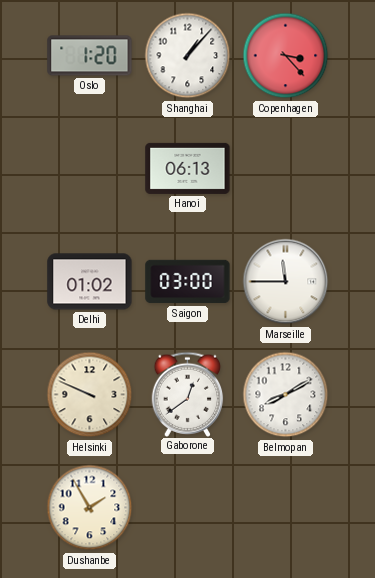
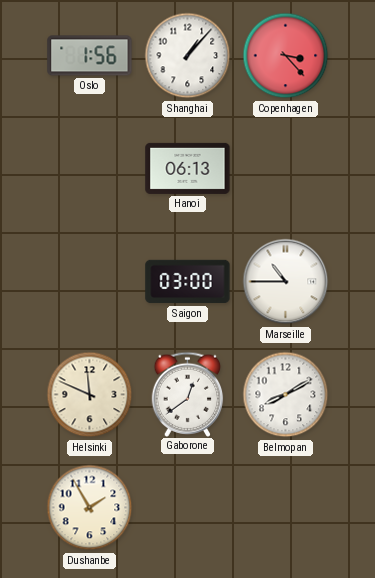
Oslo: 1:20 -> 1:56 (90, 56)
Delhi: 01:02 -> none (90, 282)
Marseille: 11:45 -> 10:45 (286, 282)
Helsinki: 9:49 -> 11:49 (90, 395)
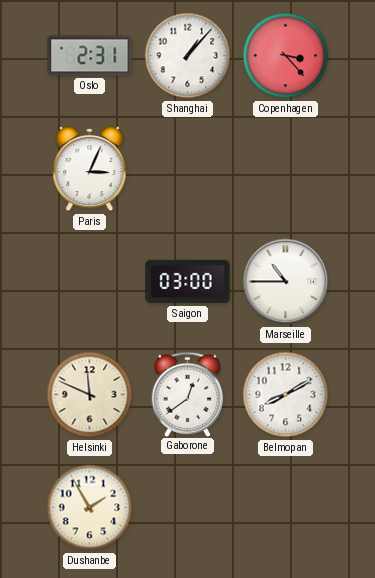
Oslo: 1:56 -> 2:31 (90, 56)
Paris: none -> 3:04 (90, 169)
Hanoi: 06:13 -> none (188, 168)
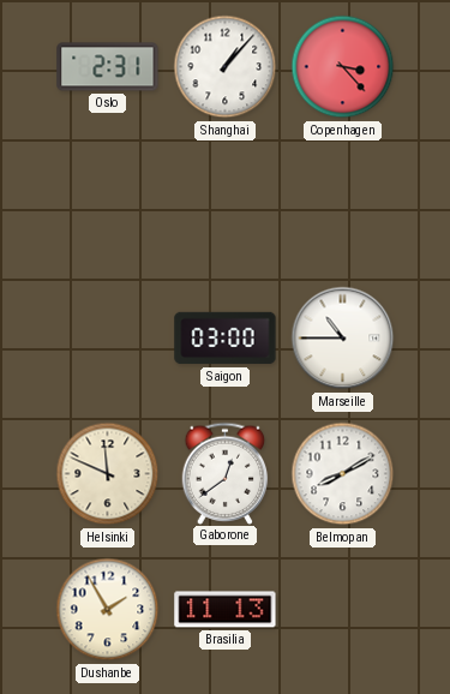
Paris: 3:04 -> none (90, 169)
Brasilia: none -> 11:13 (226, 610)
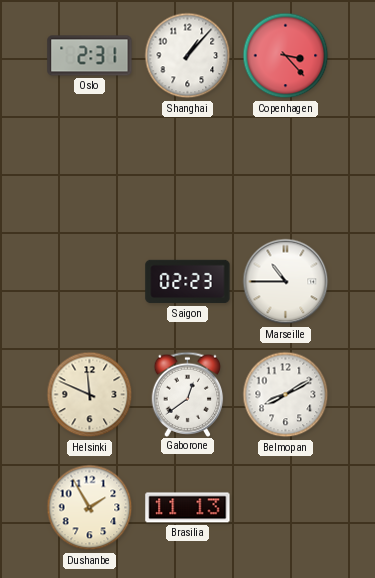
Saigon: 03:00 -> 02:23 (188, 282)
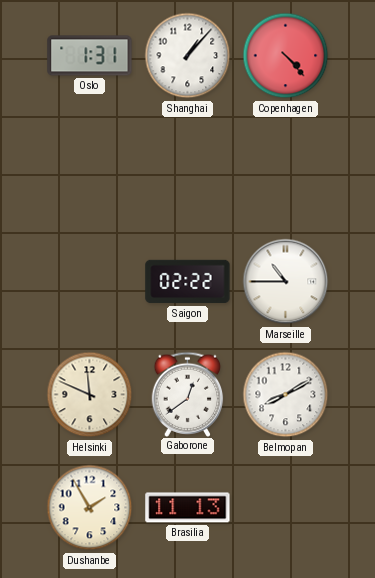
Oslo: 2:31 -> 1:31 (90, 56)
Copenhagen: 3:23 -> 4:23 (286, 56)
Saigon: 02:23 -> 02:22 (188, 282)
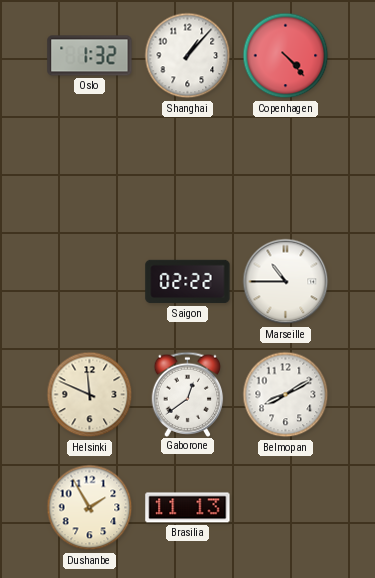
Oslo: 1:31 -> 1:32 (90, 56)
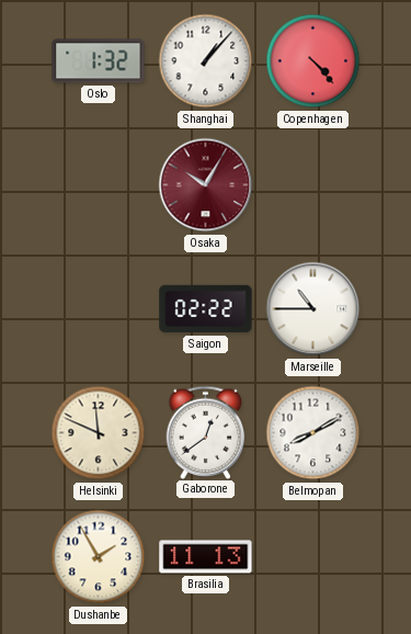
Osaka: none -> 10:05 (206, 185)
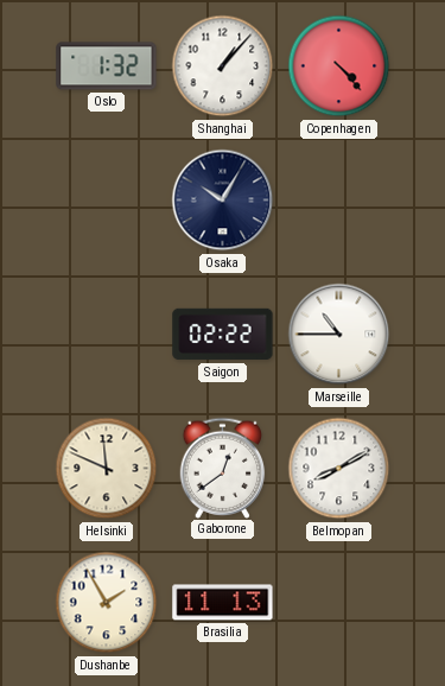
Osaka dial: burgundy -> navy (223, 201)
